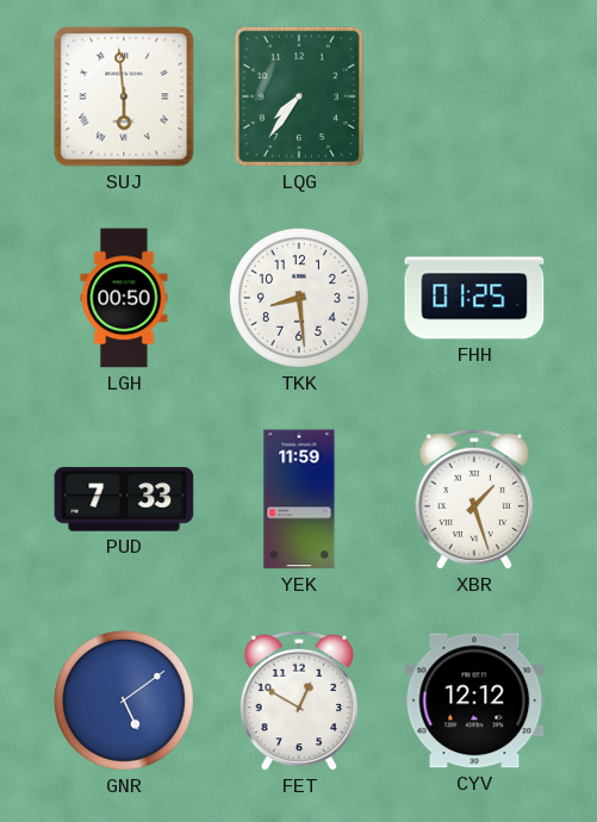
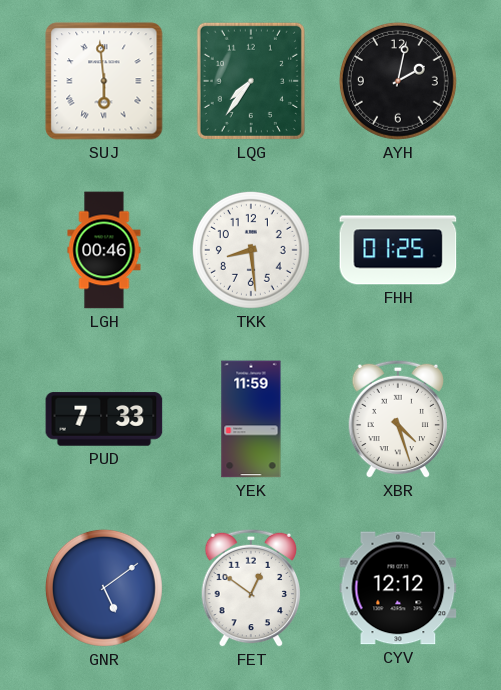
AYH: none -> 2:02 (398, 81)
LGH: 00:50 -> 00:46 (104, 250)
XBR: 1:27 -> 4:27 (398, 419)
FET: 12:50 -> 12:51 (251, 588)
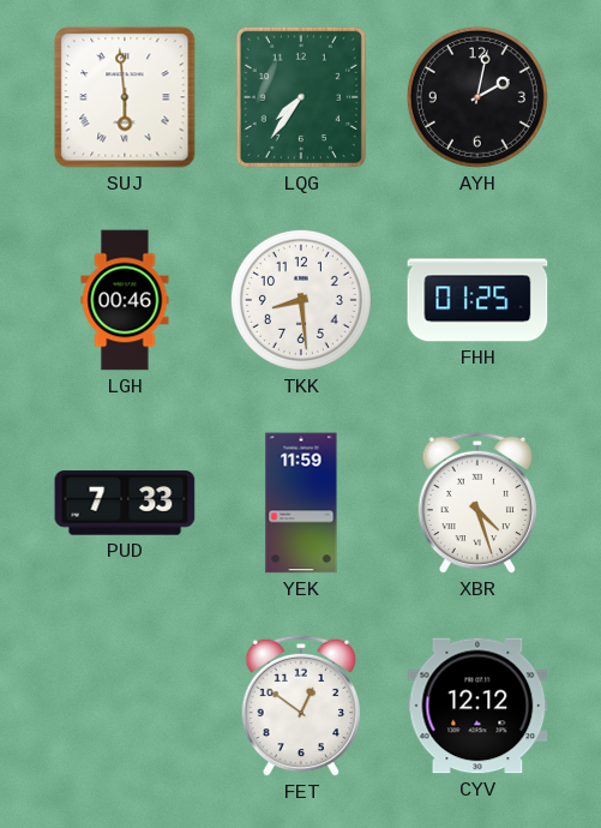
GNR: 5:09 -> none (104, 588)
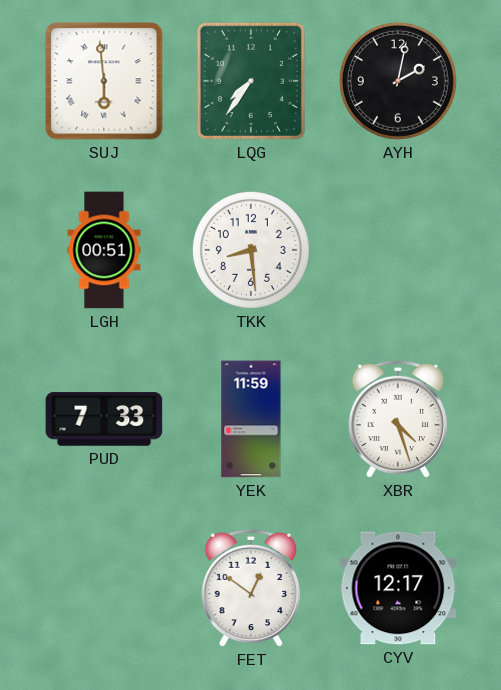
LGH: 00:46 -> 00:51 (104, 250)
FHH: 01:25 -> none (477, 300)
CYV: 12:12 -> 12:17 (398, 588)
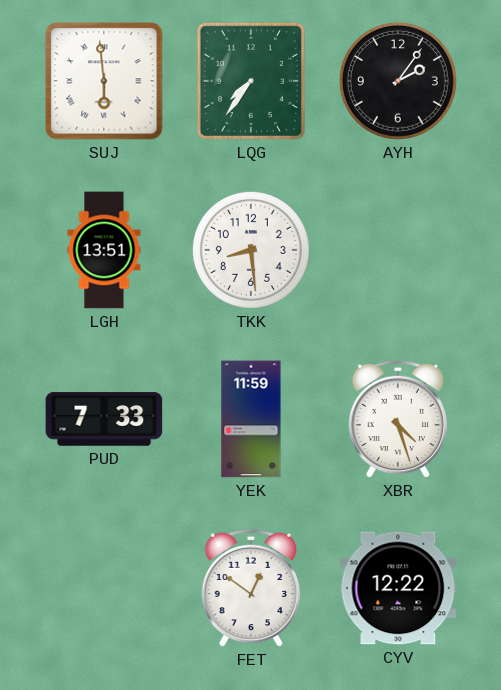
AYH: 2:02 -> 2:06 (398, 81)
LGH: 00:51 -> 13:51 (104, 250)
CYV: 12:17 -> 12:22 (398, 588)
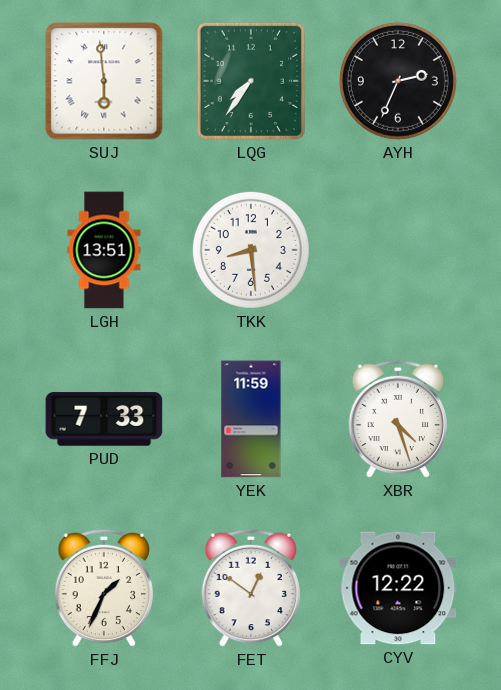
AYH: 2:06 -> 2:34 (398, 81)
FFJ: none -> 1:34 (104, 588)
